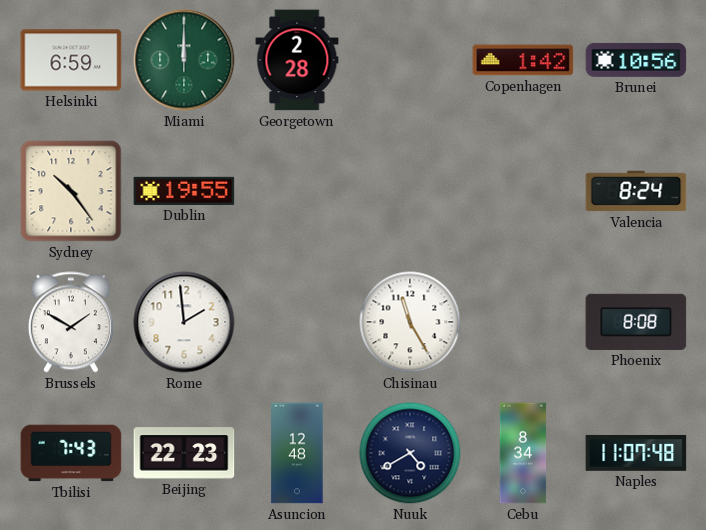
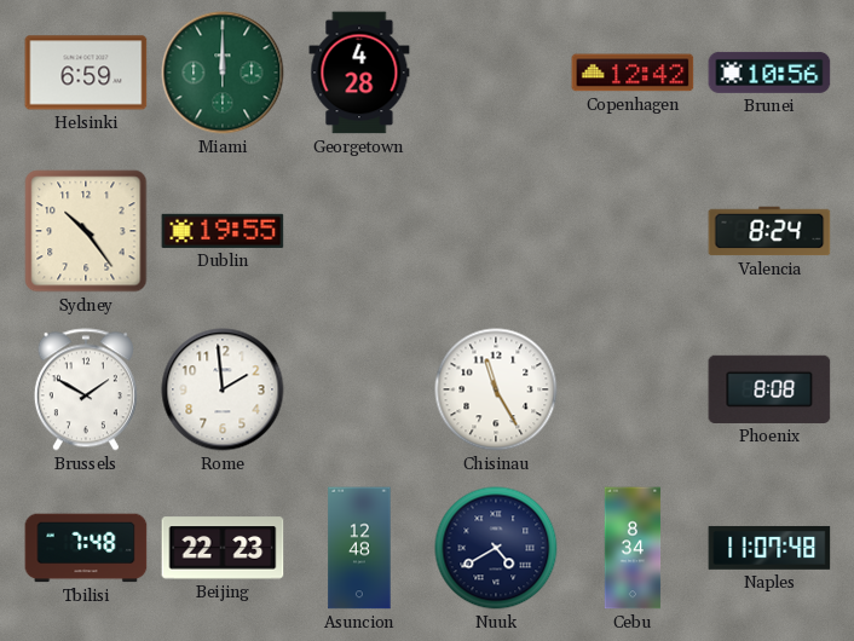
Georgetown: 2:28 -> 4:28 (359, 73)
Copenhagen: 1:42 -> 12:42 (633, 73)
Tbilisi: 7:43 -> 7:48 (86, 548)
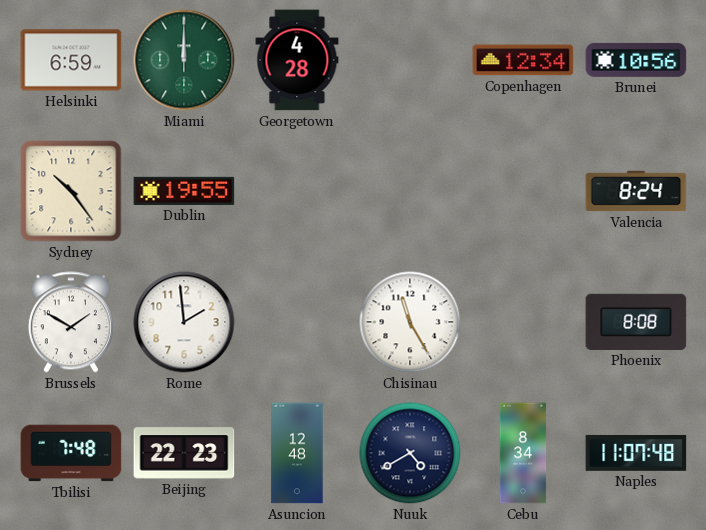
Copenhagen: 12:42 -> 12:34 (523, 60)
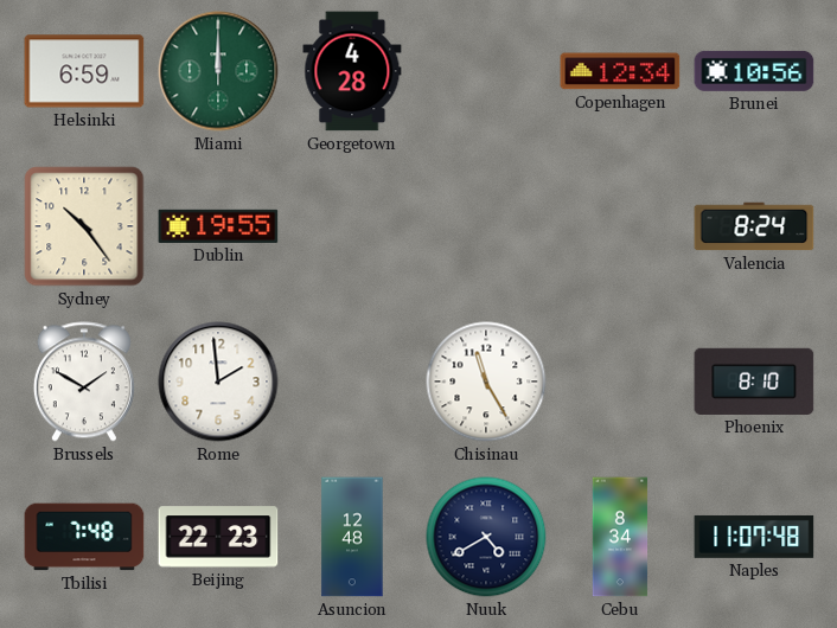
Phoenix: 8:08 -> 8:10 (754, 382)
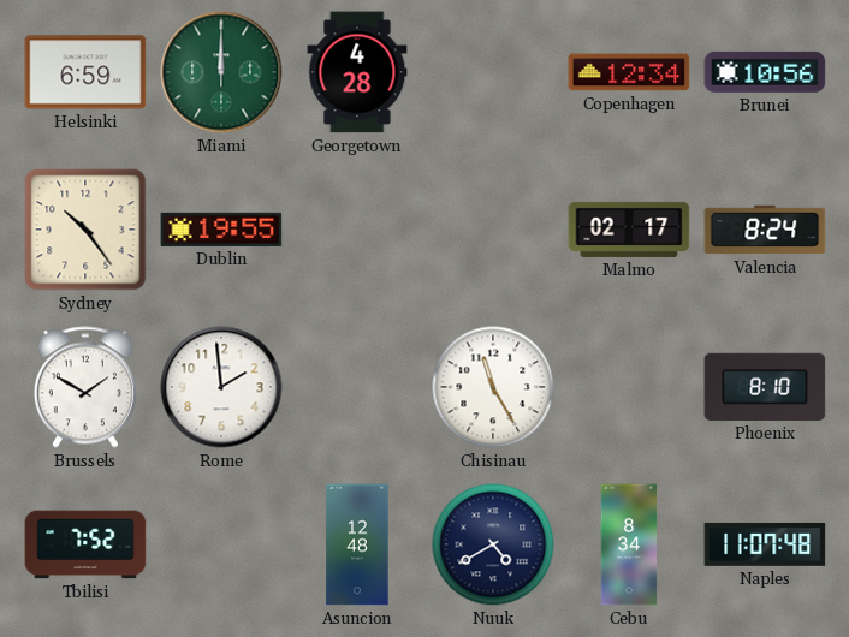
Malmo: none -> 02:17 (629, 230)
Tbilisi: 7:48 -> 7:52 (85, 544)
Beijing: 22:23 -> none (218, 537)
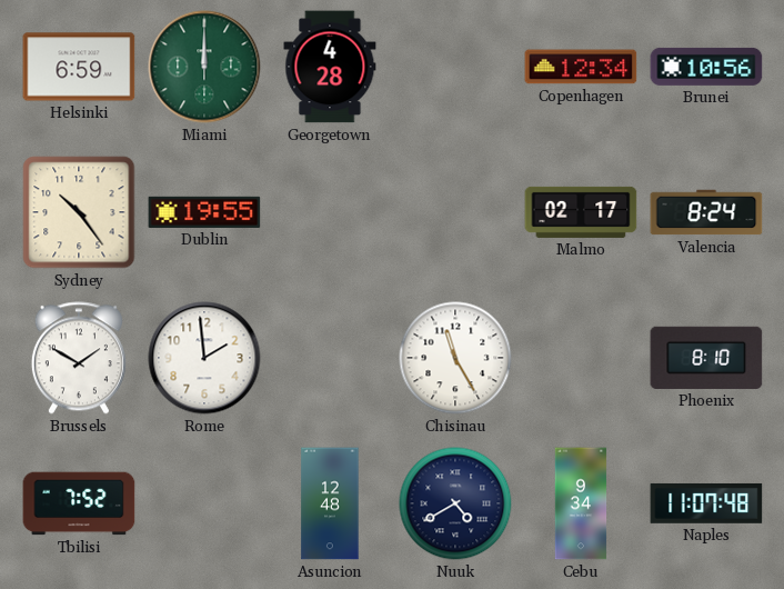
Cebu: 8:34 -> 9:34 (581, 503)
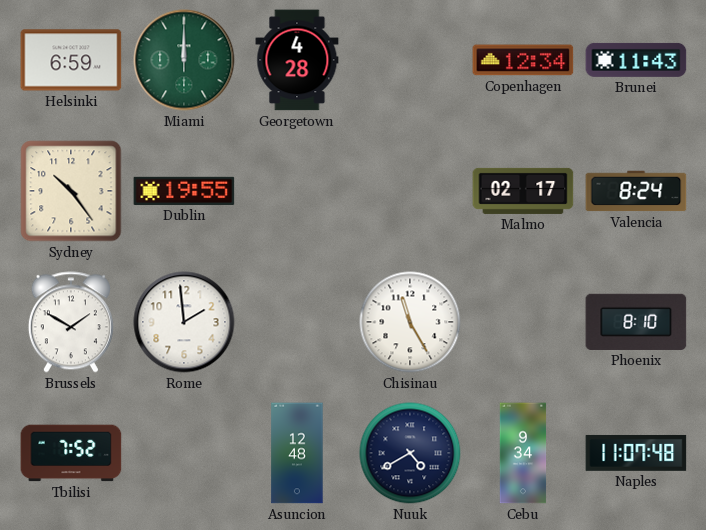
Brunei: 10:56 -> 11:43 (636, 60)
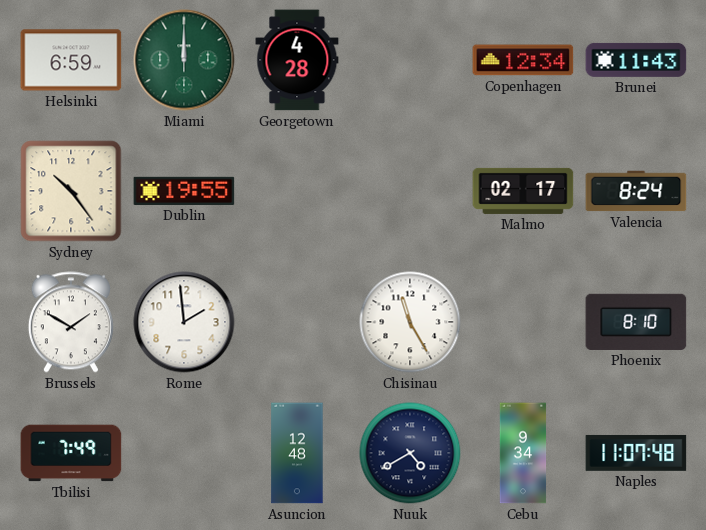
Tbilisi: 7:52 -> 7:49 (71, 453)
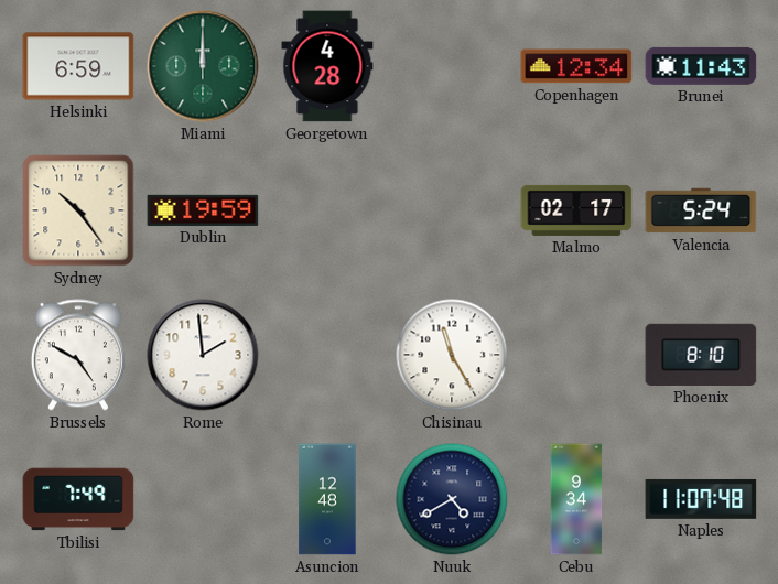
Dublin: 19:55 -> 19:59 (203, 210)
Valencia: 8:24 -> 5:24 (701, 210)
Brussels: 1:50 -> 4:50 (78, 355)
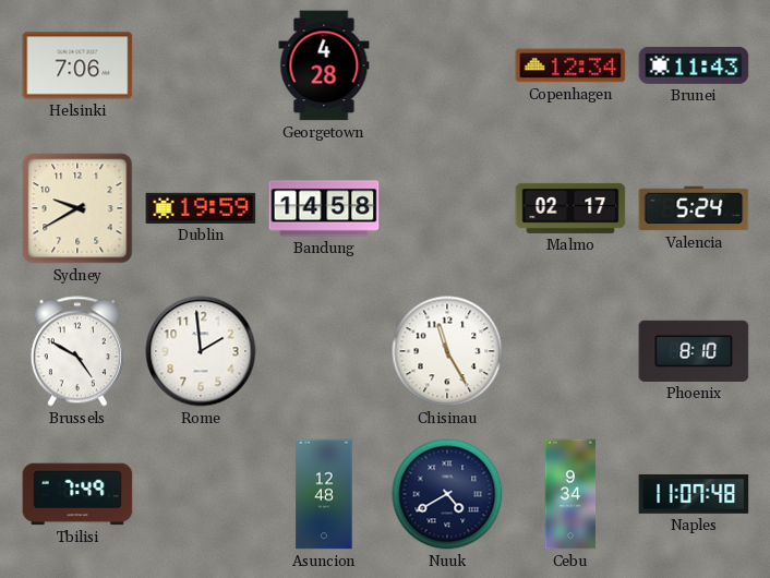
Helsinki: 6:59 -> 7:06 (77, 65)
Miami: 12:00 -> none (203, 66)
Sydney: 10:24 -> 9:40 (77, 208)
Bandung: none -> 14:58 (324, 208)
